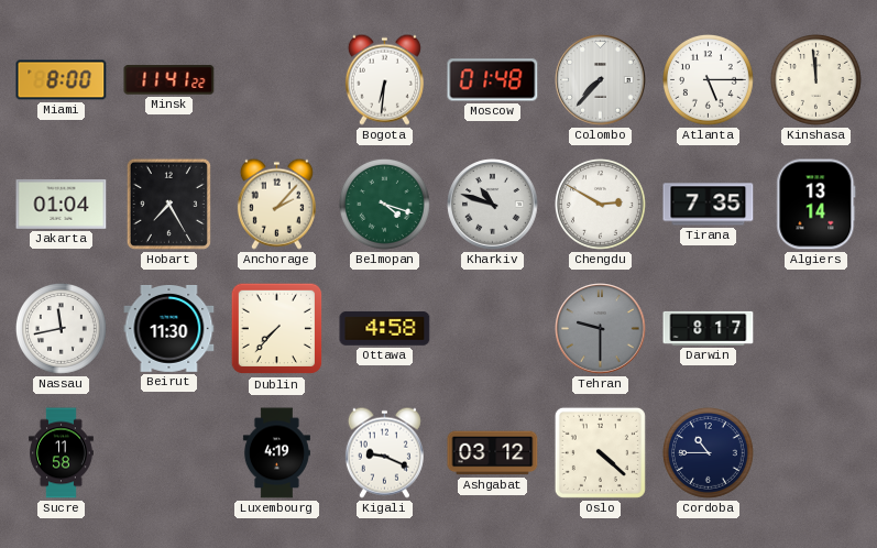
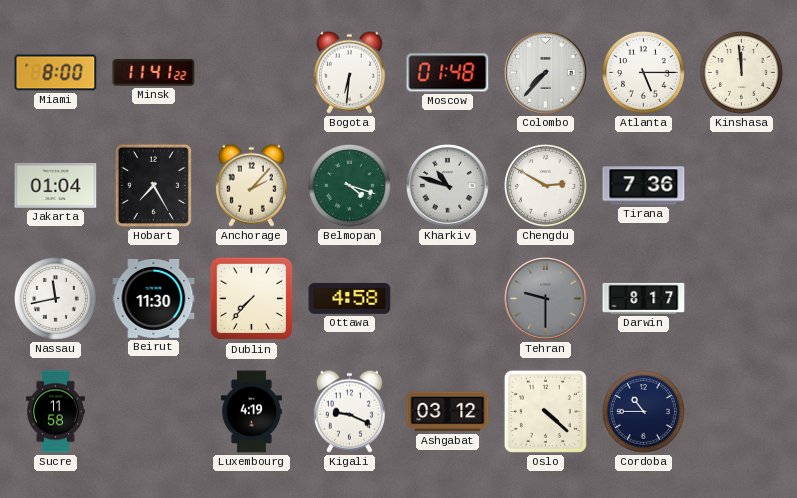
Tirana: 7:35 -> 7:36 (644, 186)
Algiers: 13:14 -> none (816, 205)
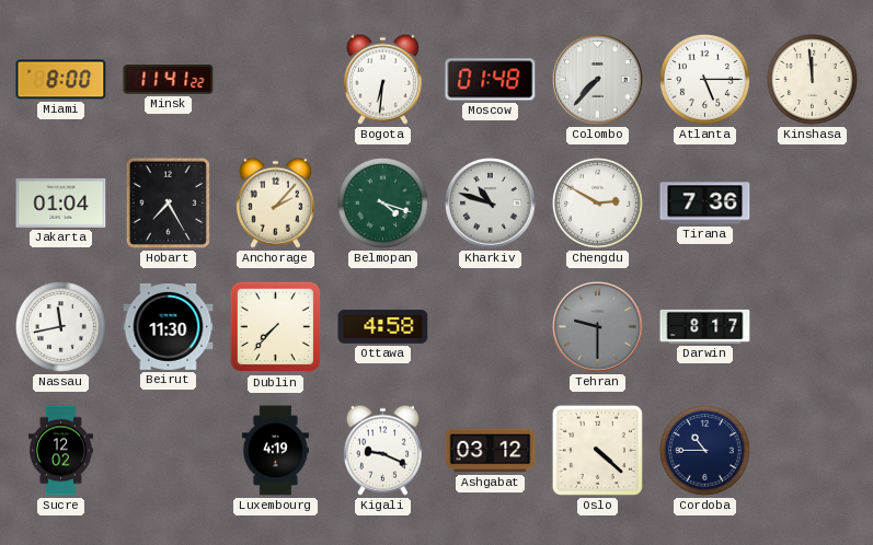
Sucre: 11:58 -> 12:02 (61, 451)
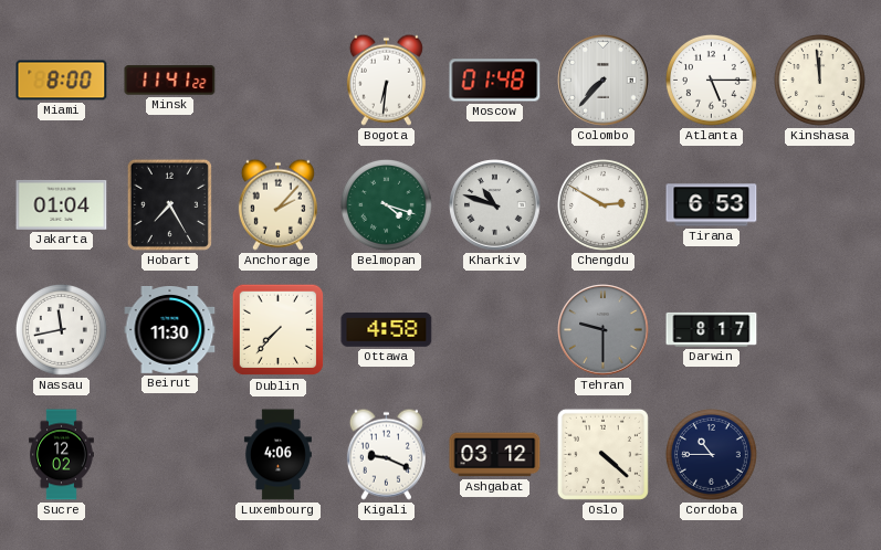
Tirana: 7:36 -> 6:53 (712, 205)
Luxembourg: 4:19 -> 4:06 (277, 455)
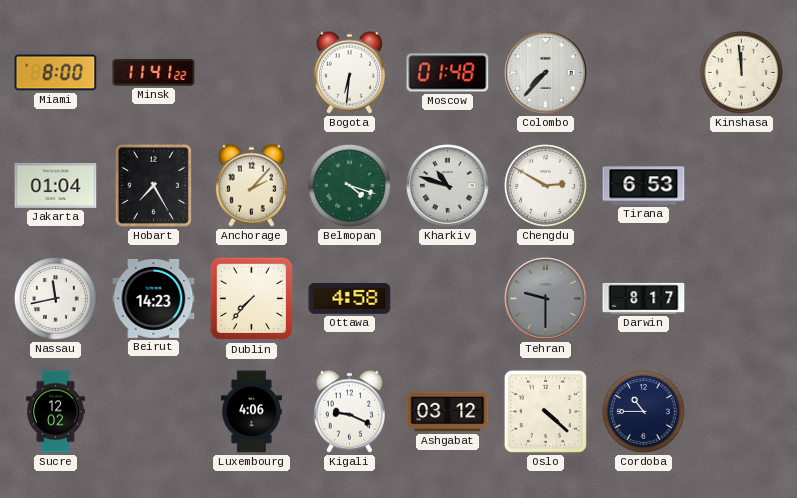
Atlanta: 5:15 -> none (711, 80)
Beirut: 11:30 -> 14:23 (154, 299)
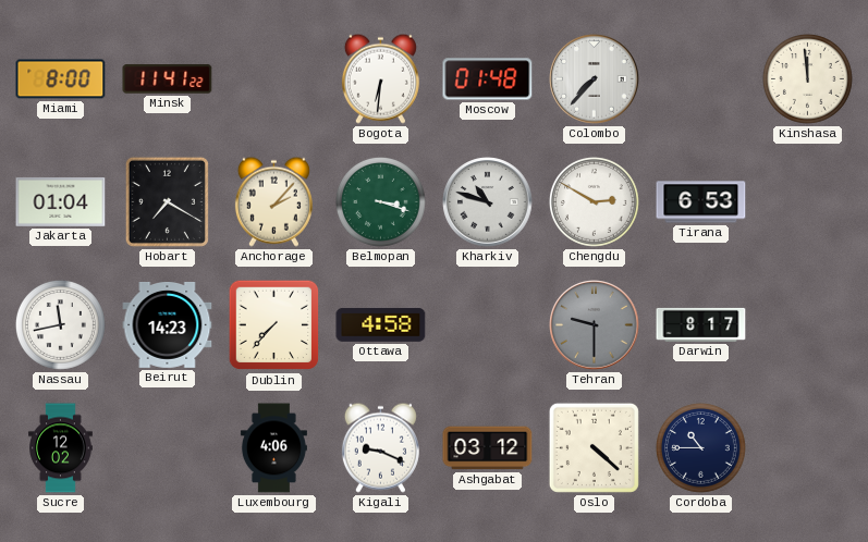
Hobart: 7:25 -> 7:20 (167, 201)
Belmopan: 4:18 -> 3:18 (380, 201)
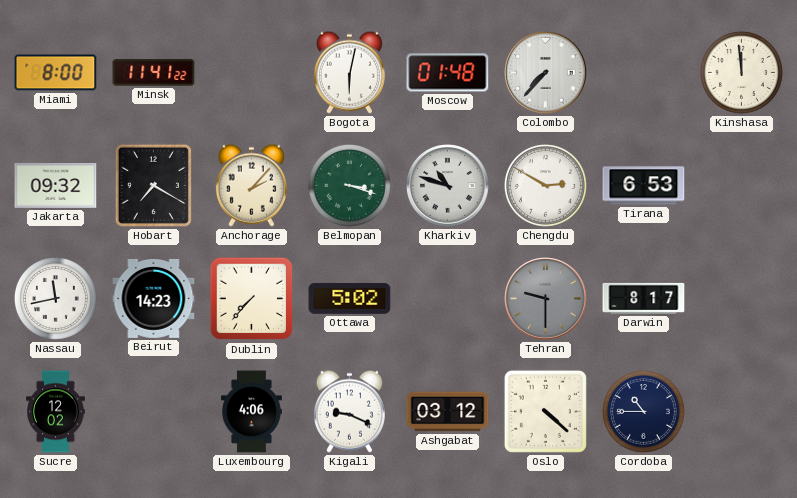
Bogota: 6:31 -> 6:02 (349, 72)
Jakarta: 01:04 -> 09:32 (56, 185)
Ottawa: 4:58 -> 5:02 (350, 298)
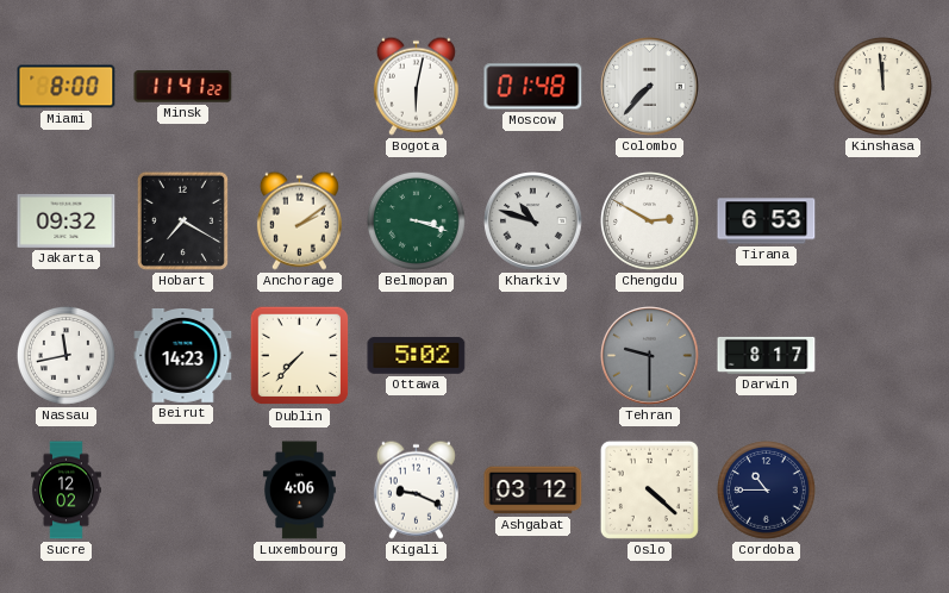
Anchorage: 2:07 -> 2:09 (299, 220)
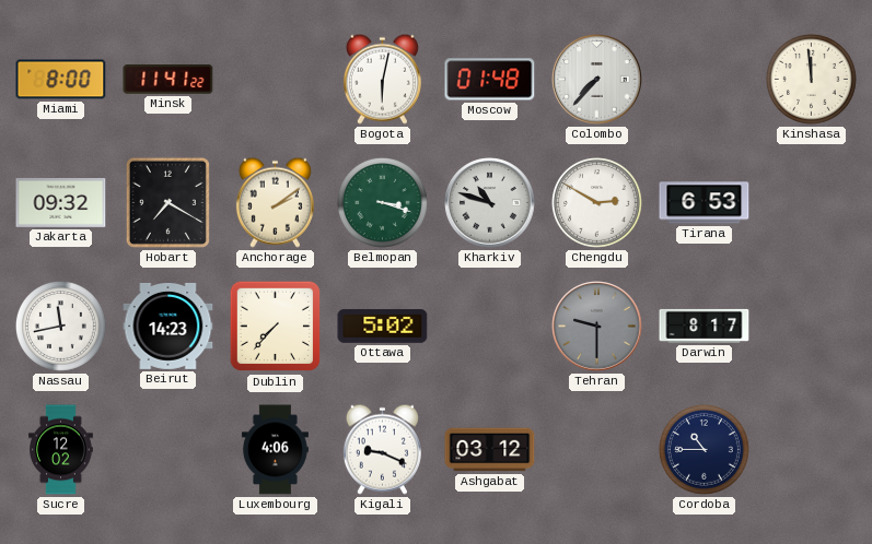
Oslo: 4:22 -> none (649, 489)
